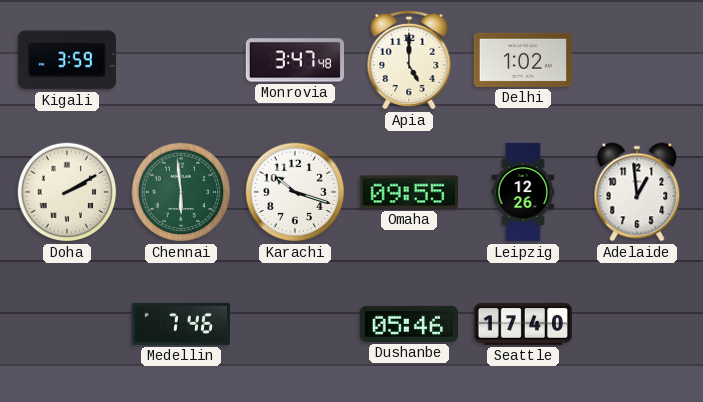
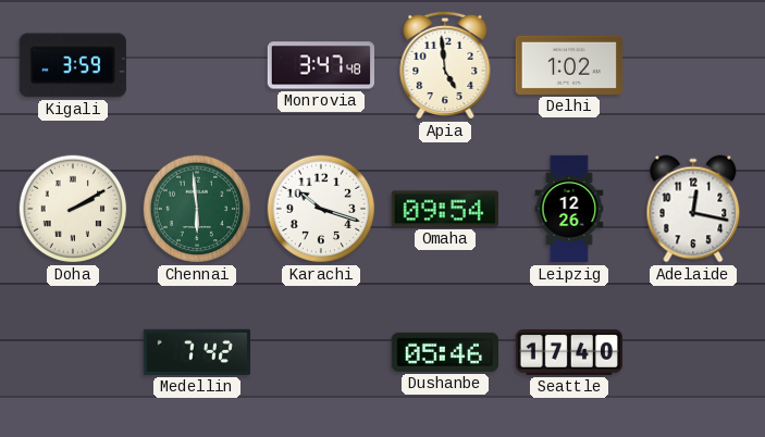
Apia: 5:00 -> 4:59 (445, 65)
Omaha: 09:55 -> 09:54 (445, 209)
Adelaide: 12:59 -> 12:17 (693, 209)
Medellin: 7:46 -> 7:42 (196, 352)
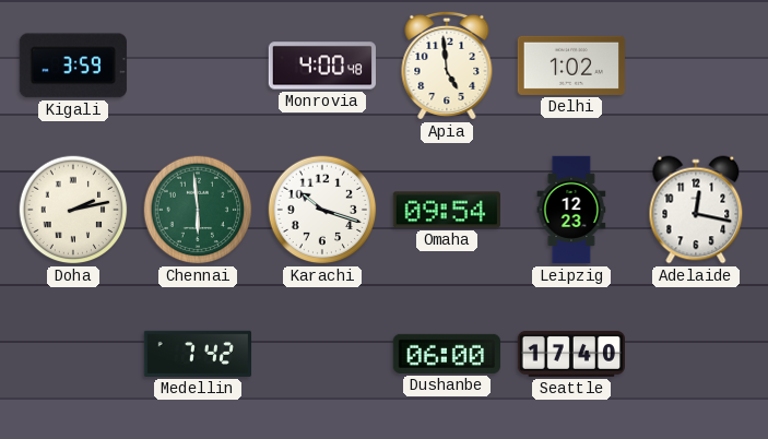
Monrovia: 3:47 -> 4:00 (321, 66)
Doha: 2:10 -> 2:13 (73, 210)
Leipzig: 12:26 -> 12:23 (571, 210)
Dushanbe: 05:46 -> 06:00 (446, 354)
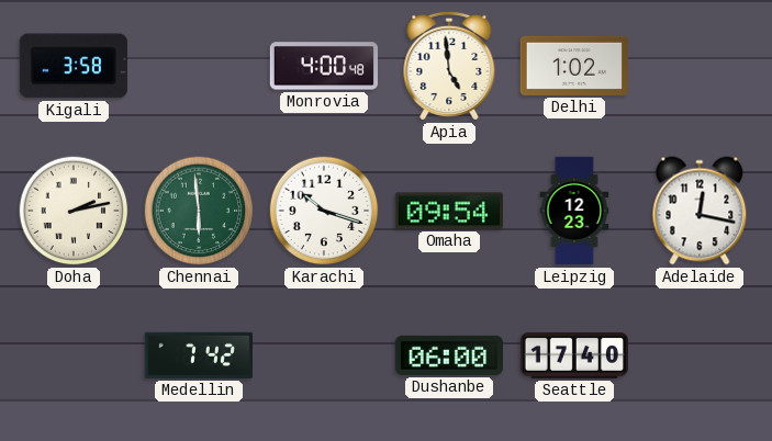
Kigali: 3:59 -> 3:58 (74, 66)
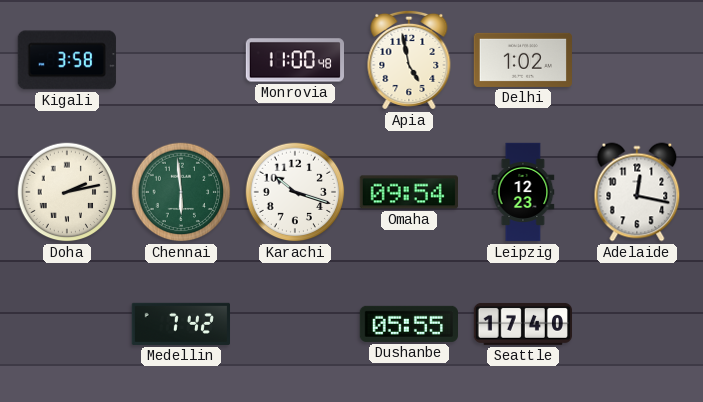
Monrovia: 4:00 -> 11:00 (294, 60)
Apia: 4:59 -> 4:58 (409, 60)
Dushanbe: 06:00 -> 05:55 (408, 324)
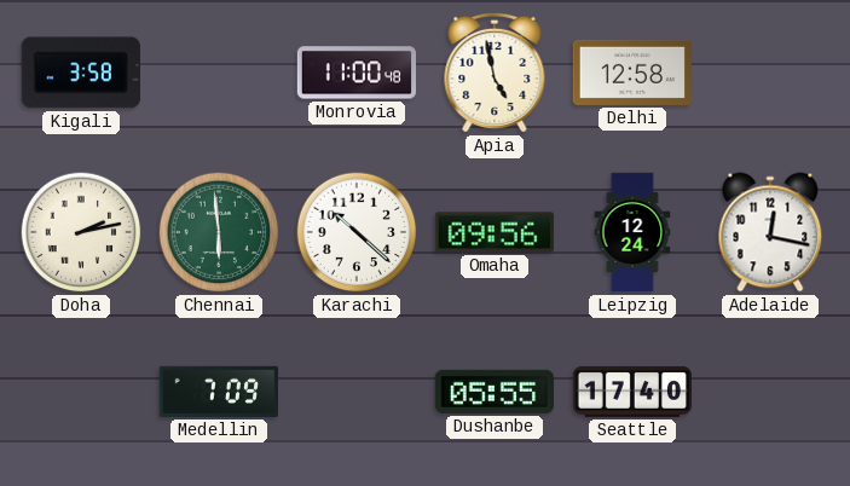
Delhi: 1:02 -> 12:58 (631, 73)
Karachi: 10:18 -> 10:22 (357, 232)
Omaha: 09:54 -> 09:56 (495, 232)
Leipzig: 12:23 -> 12:24 (632, 232)
Medellin: 7:42 -> 7:09 (218, 392)
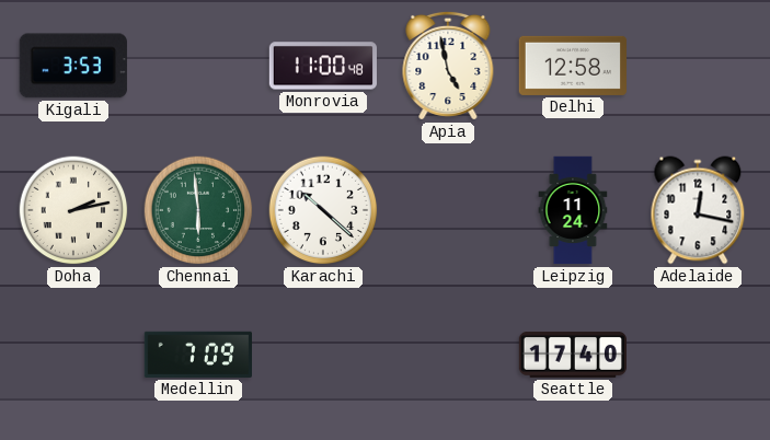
Kigali: 3:58 -> 3:53 (73, 66)
Omaha: 09:56 -> none (495, 232)
Leipzig: 12:24 -> 11:24 (573, 210)
Dushanbe: 05:55 -> none (493, 392)
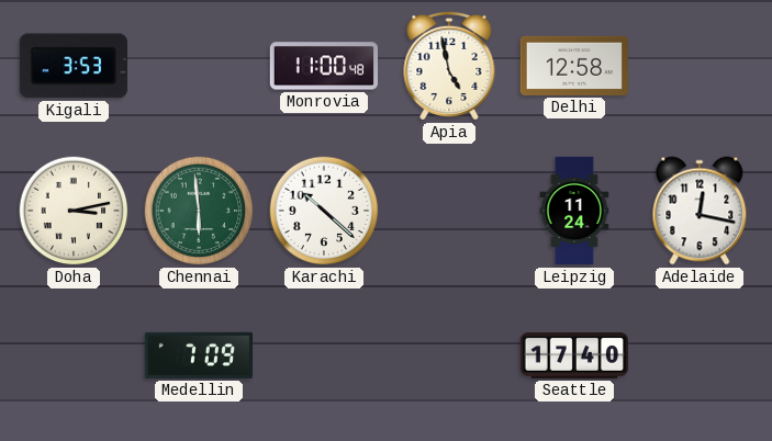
Doha: 2:13 -> 3:13 (74, 211)
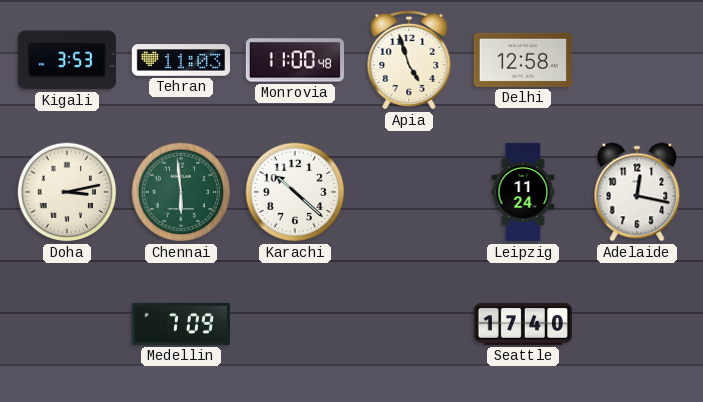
Tehran: none -> 11:03 (180, 60)
Apia: 4:58 -> 4:57 (409, 60)
